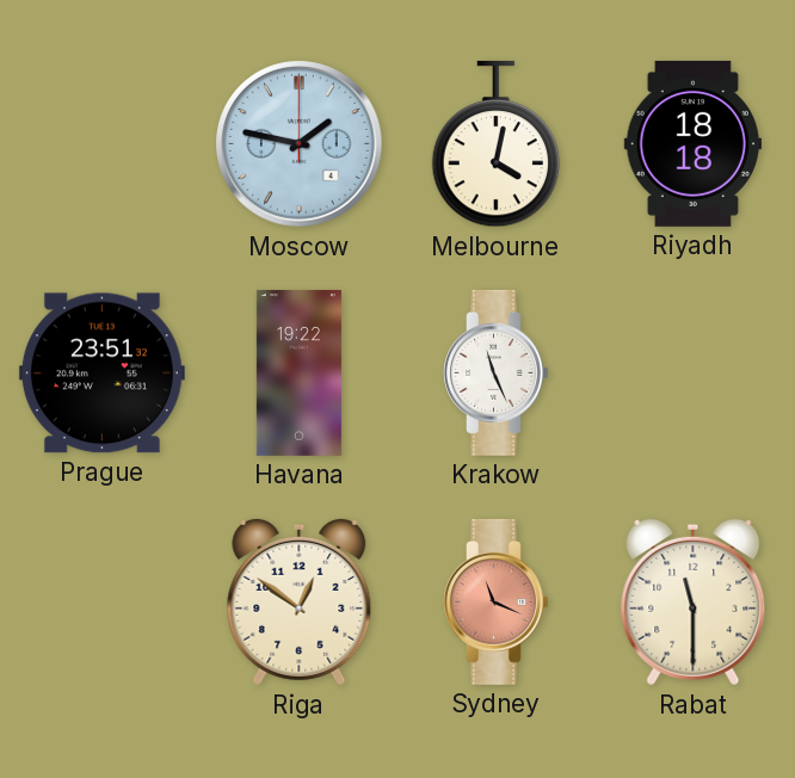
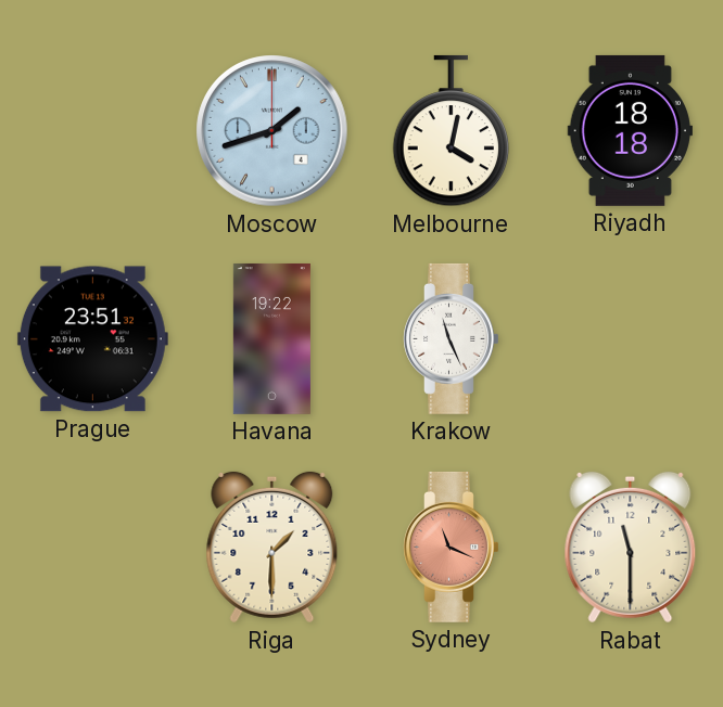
Moscow: 1:47 -> 1:42 (272, 131)
Riga: 12:51 -> 1:30 (272, 548)
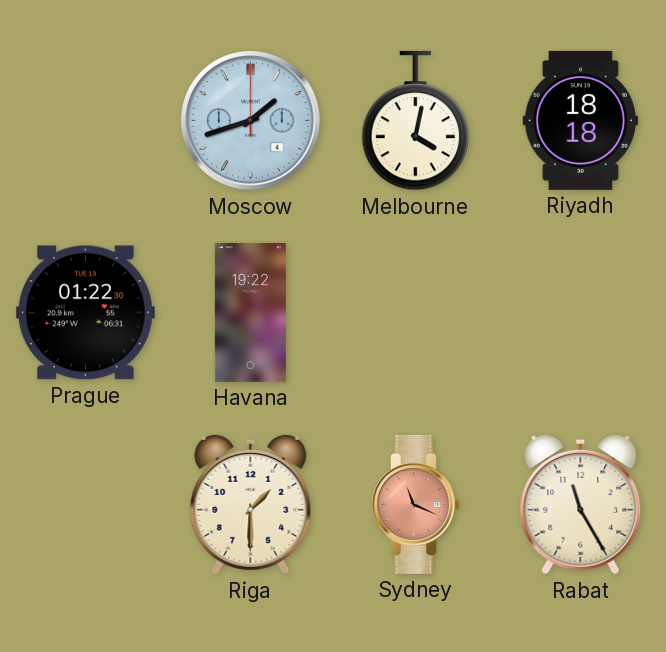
Prague: 23:51 -> 01:22 (85, 313)
Krakow: 11:26 -> none (452, 338)
Rabat: 11:30 -> 11:25 (581, 505)
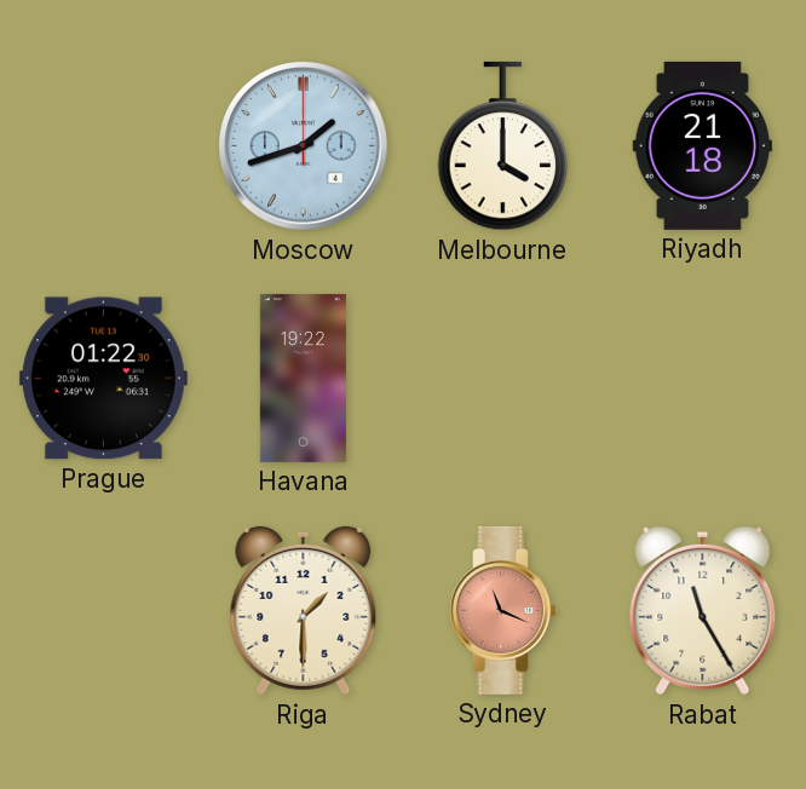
Melbourne: 4:02 -> 4:00 (503, 146)
Riyadh: 18:18 -> 21:18 (702, 145)
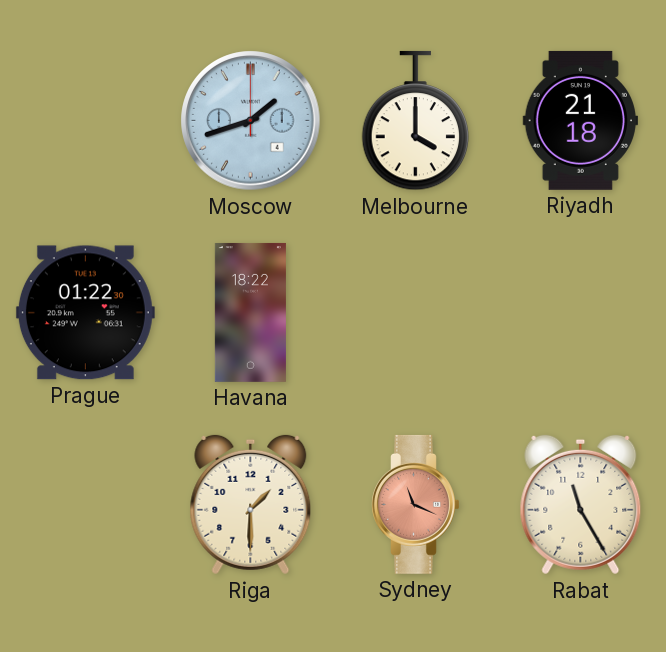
Havana: 19:22 -> 18:22 (250, 312)
